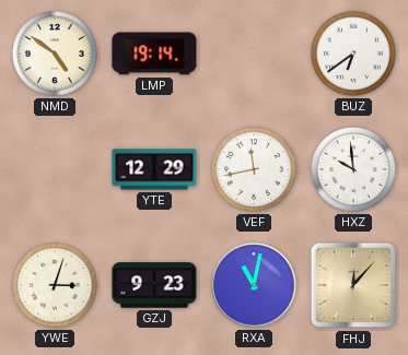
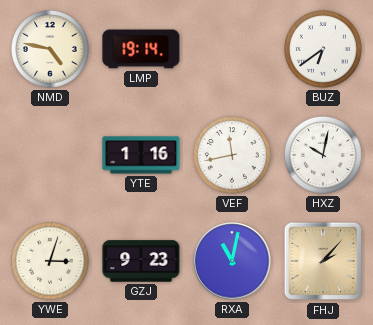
NMD: 4:51 -> 4:47 (51, 50)
YTE: 12:29 -> 1:16 (141, 155)
HXZ: 9:59 -> 10:02 (324, 156)
FHJ: 12:07 -> 2:07 (323, 261)
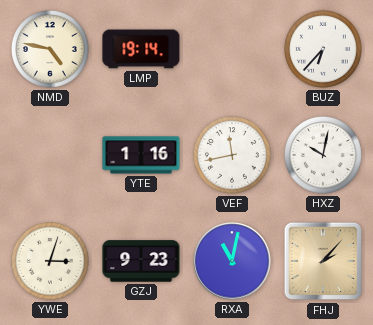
BUZ: 6:39 -> 6:37 (324, 50)
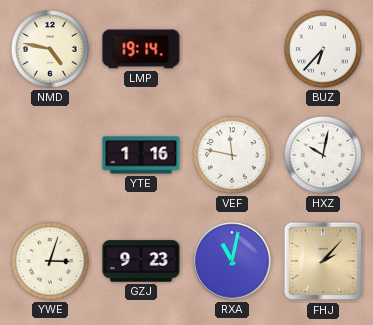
VEF: 11:43 -> 11:47 (233, 156)
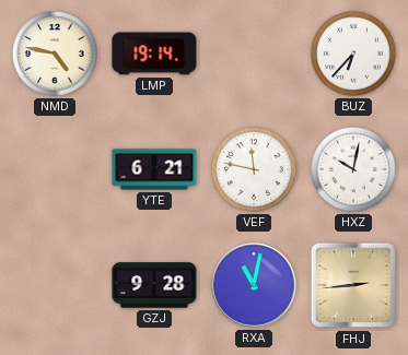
YTE: 1:16 -> 6:21 (154, 169)
YWE: 3:03 -> none (51, 262)
GZJ: 9:23 -> 9:28 (154, 285)
FHJ: 2:07 -> 2:44 (353, 285)
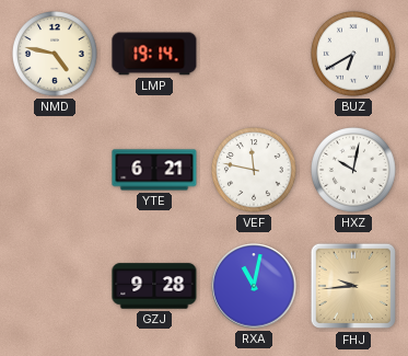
BUZ: 6:37 -> 6:40 (354, 55)
FHJ: 2:44 -> 9:44 (353, 286)
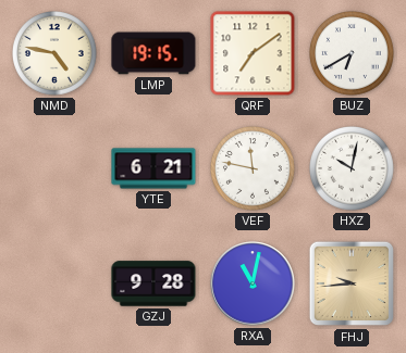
LMP: 19:14 -> 19:15 (153, 53)
QRF: none -> 7:09 (253, 53)
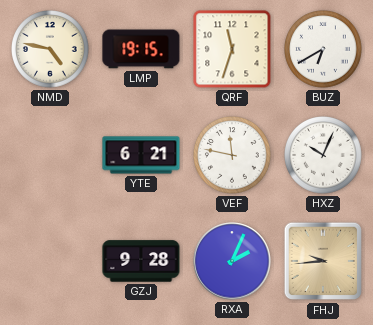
QRF: 7:09 -> 11:33 (232, 49)
HXZ: 10:02 -> 10:04 (324, 156)
RXA: 11:02 -> 2:04 (232, 261)
